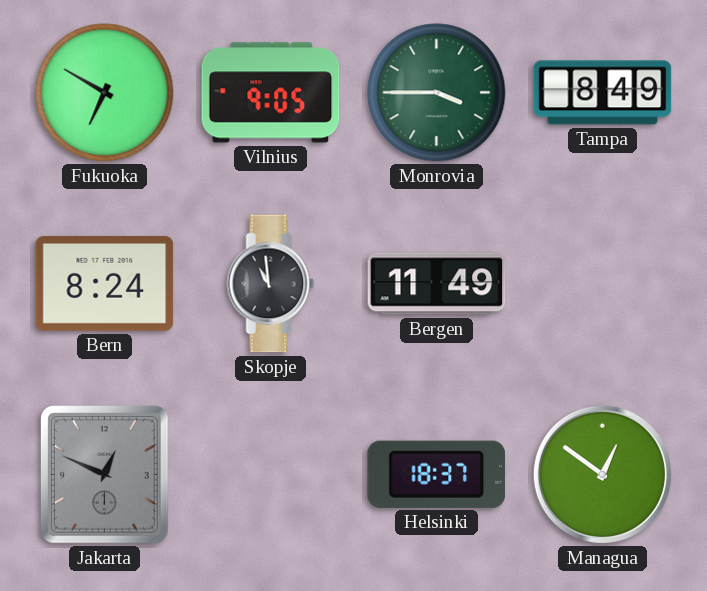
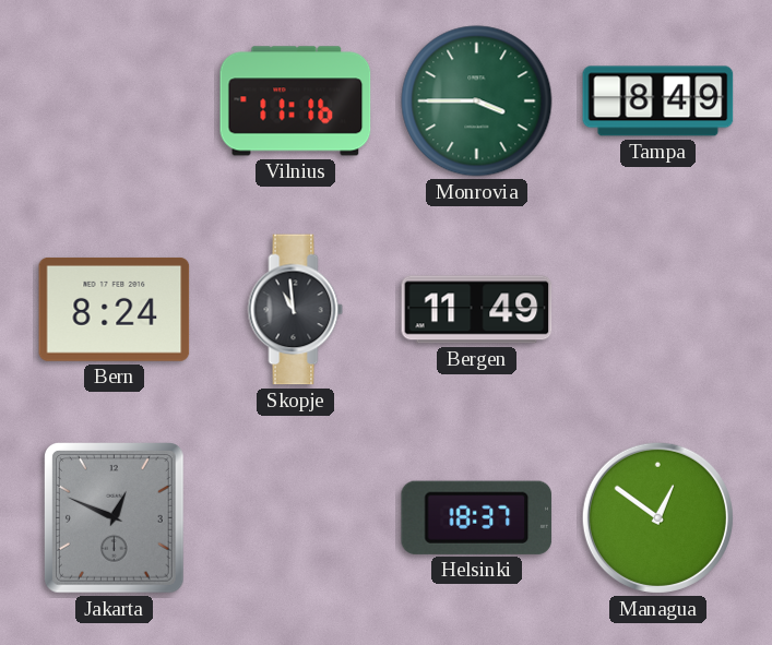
Fukuoka: 6:50 -> none (105, 93)
Vilnius: 9:05 -> 11:16 (296, 101)
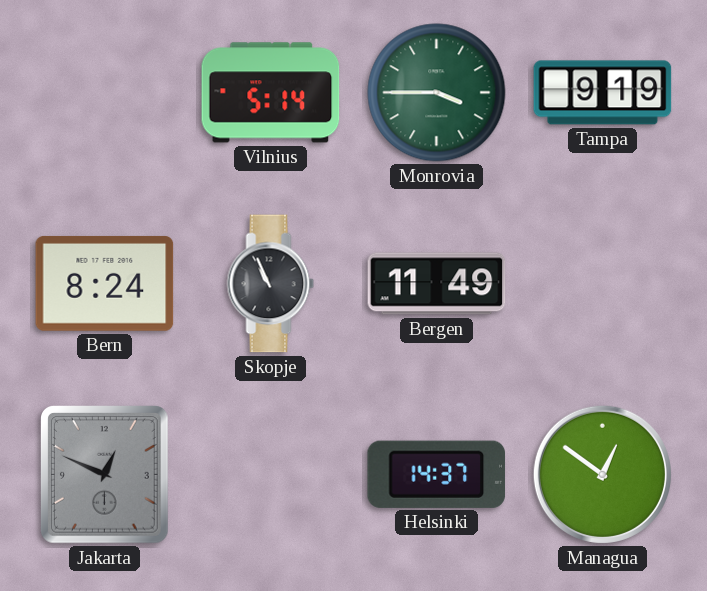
Vilnius: 11:16 -> 5:14 (271, 93)
Tampa: 8:49 -> 9:19 (603, 93)
Skopje: 10:59 -> 10:56 (271, 284)
Helsinki: 18:37 -> 14:37 (436, 474)
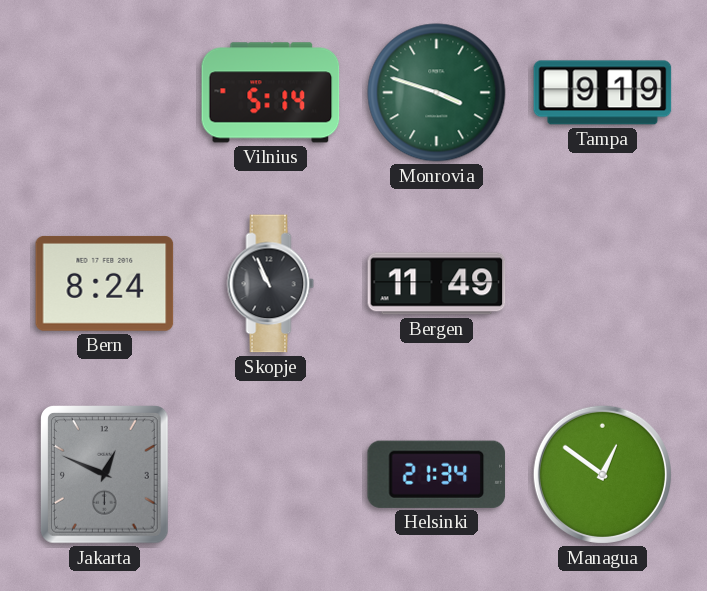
Monrovia: 3:45 -> 3:48 (437, 93)
Helsinki: 14:37 -> 21:34 (436, 474)
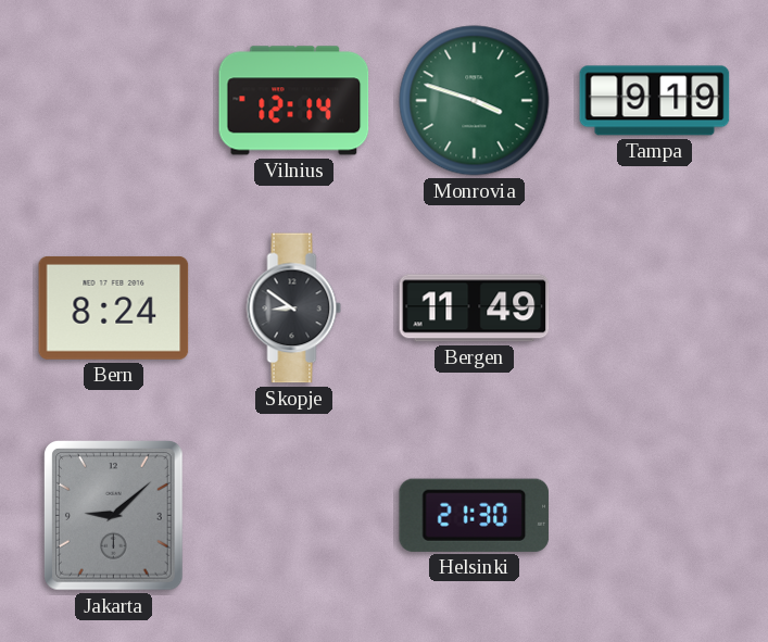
Vilnius: 5:14 -> 12:14 (294, 101)
Skopje: 10:56 -> 8:51 (294, 309)
Jakarta: 12:49 -> 9:08 (114, 516)
Helsinki: 21:34 -> 21:30 (474, 515)
Managua: 12:51 -> none (602, 474)
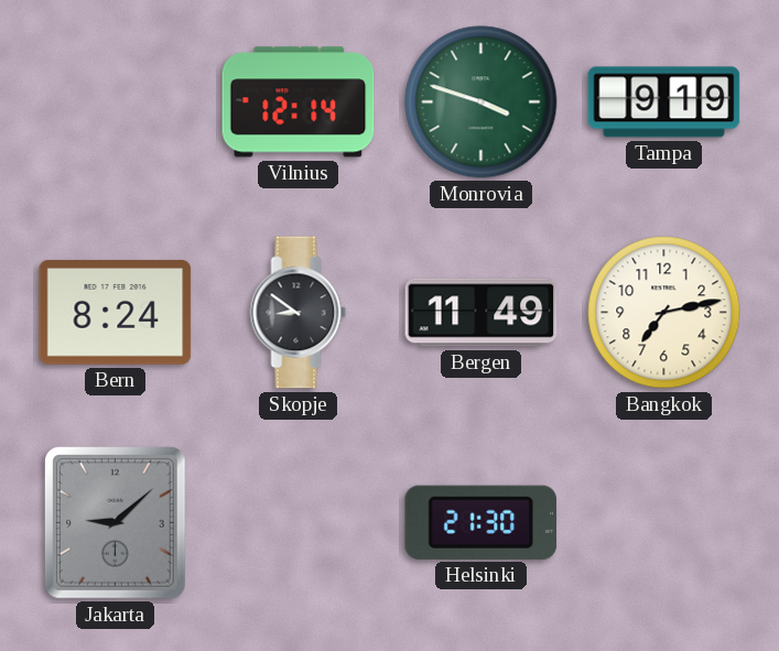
Bangkok: none -> 7:13 (664, 313)
